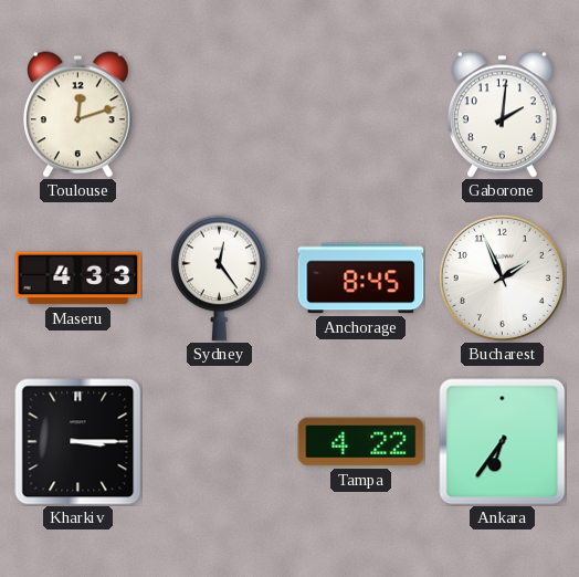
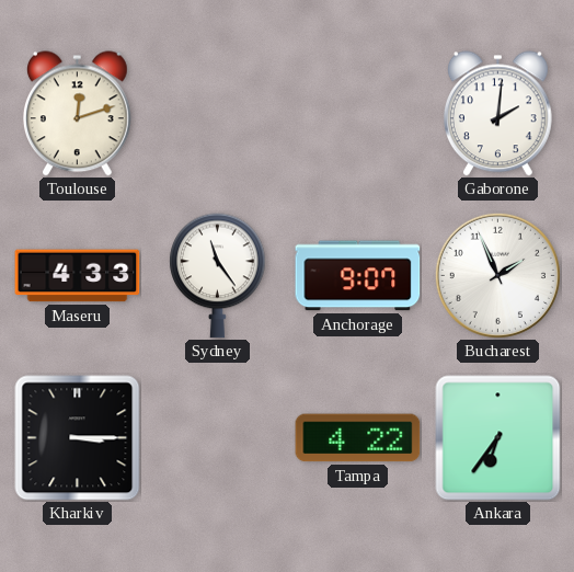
Sydney: 12:24 -> 11:24 (218, 276)
Anchorage: 8:45 -> 9:07 (358, 276)
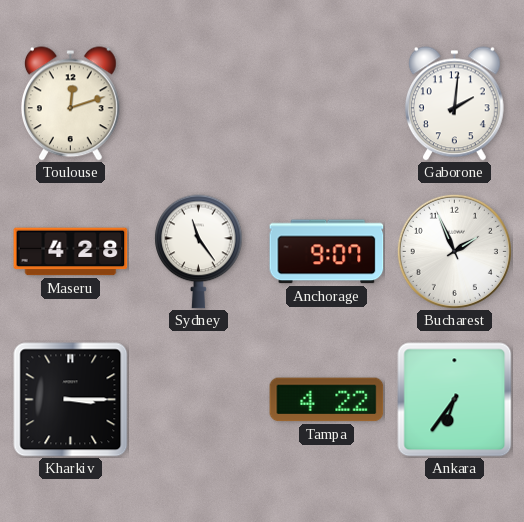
Maseru: 4:33 -> 4:28 (71, 252)
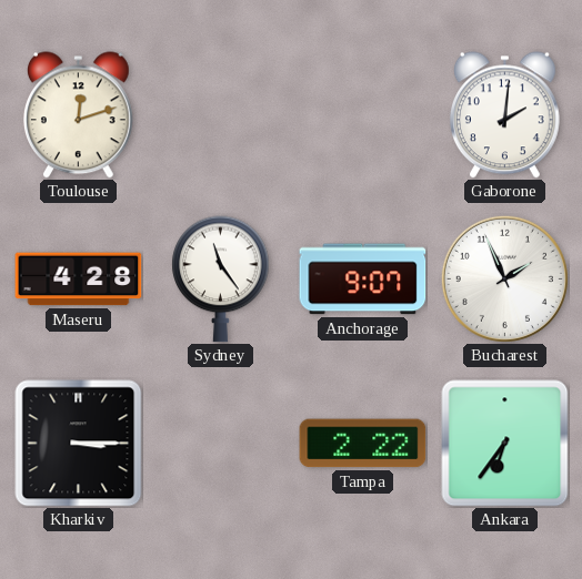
Tampa: 4:22 -> 2:22 (363, 444)
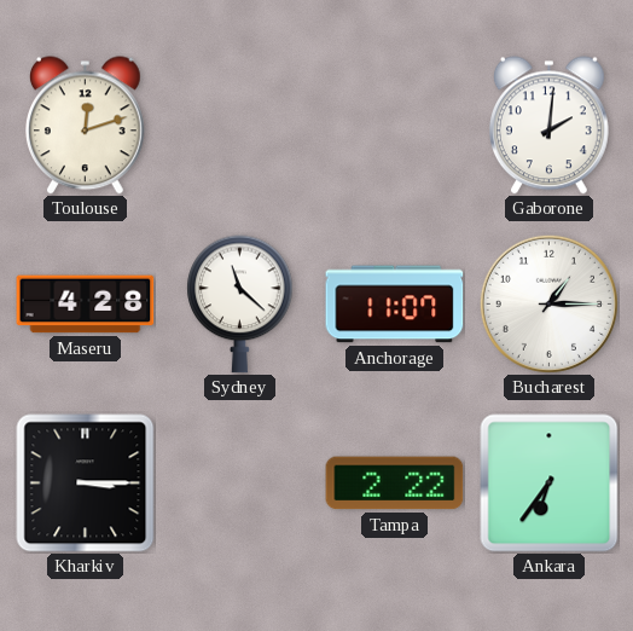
Sydney: 11:24 -> 11:22 (240, 305)
Anchorage: 9:07 -> 11:07 (395, 305)
Bucharest: 1:56 -> 1:15 (548, 303)
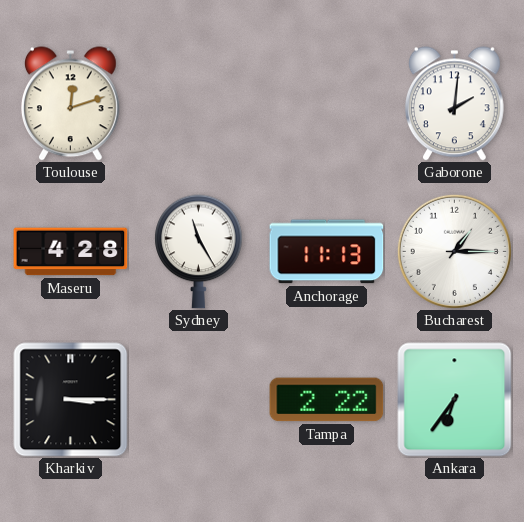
Sydney: 11:22 -> 11:25 (199, 252)
Anchorage: 11:07 -> 11:13 (327, 252)
